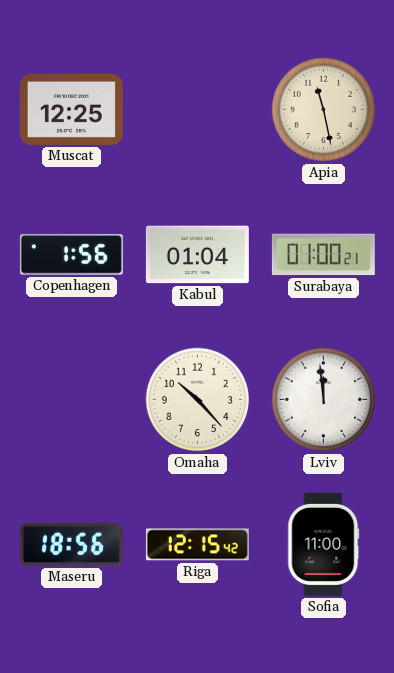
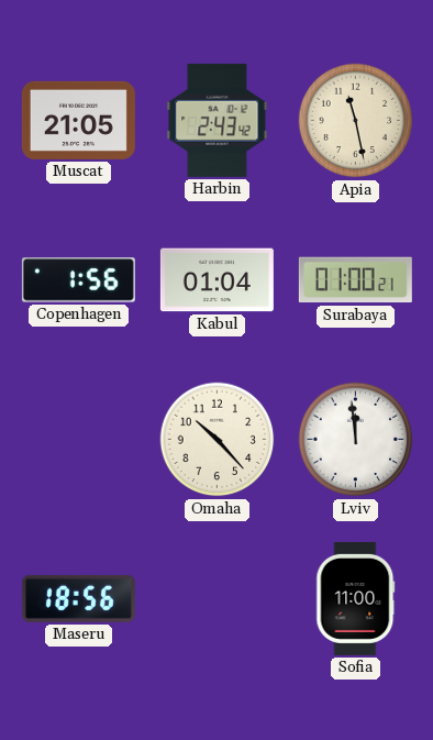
Muscat: 12:25 -> 21:05 (78, 120)
Harbin: none -> 2:43 (218, 120)
Riga: 12:15 -> none (197, 545)
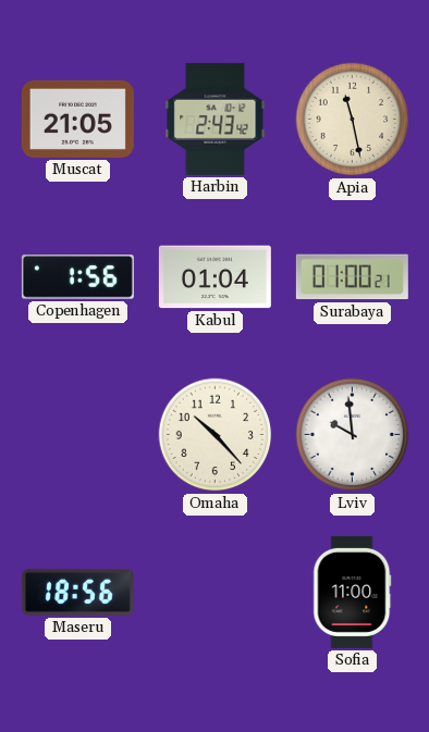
Lviv: 11:59 -> 9:59 (353, 435)
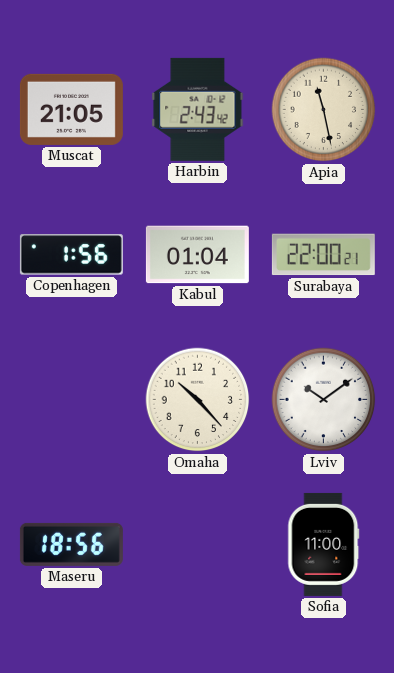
Surabaya: 01:00 -> 22:00 (323, 255)
Lviv: 9:59 -> 10:09 (324, 400)
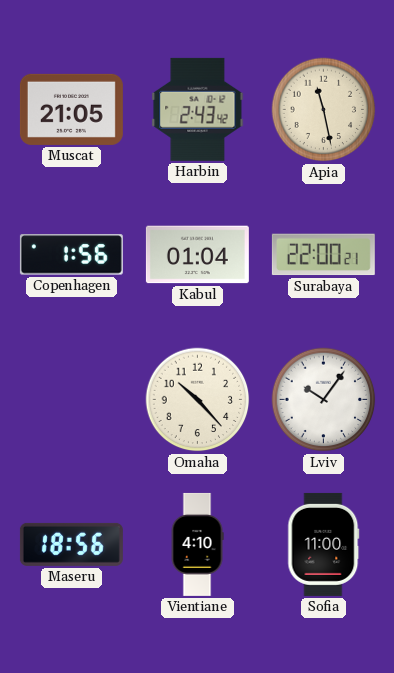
Lviv: 10:09 -> 10:06 (324, 400)
Vientiane: none -> 4:10 (197, 544)
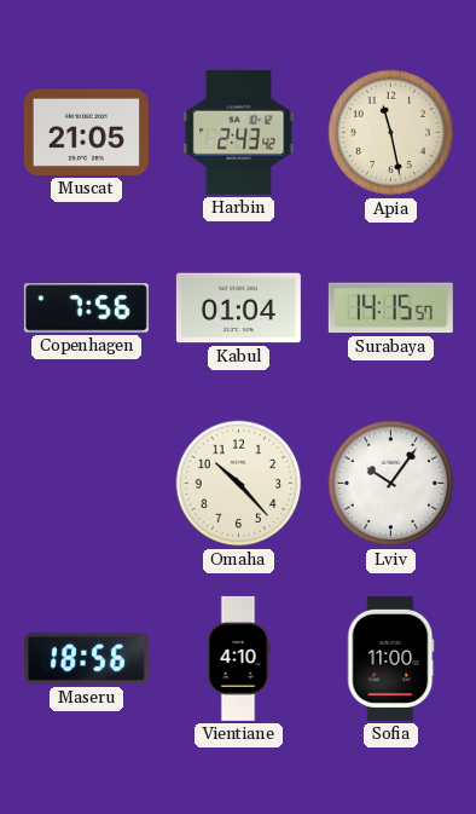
Copenhagen: 1:56 -> 7:56 (86, 308)
Surabaya: 22:00 -> 14:15 (390, 308)
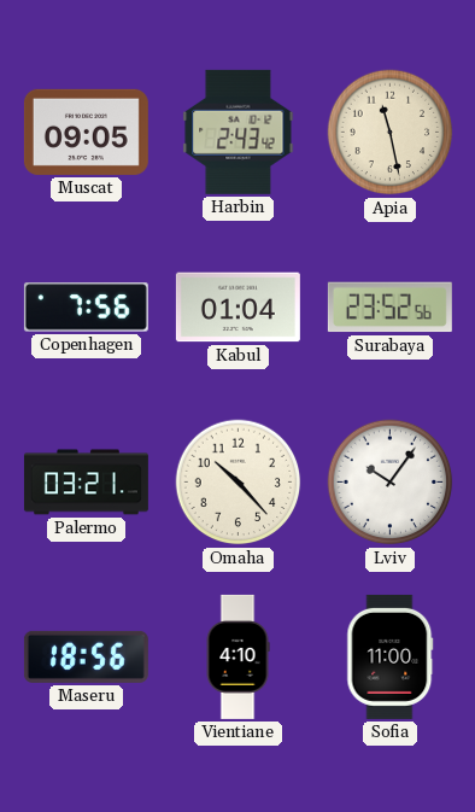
Muscat: 21:05 -> 09:05 (86, 132)
Surabaya: 14:15 -> 23:52 (389, 308)
Palermo: none -> 03:21 (86, 483)
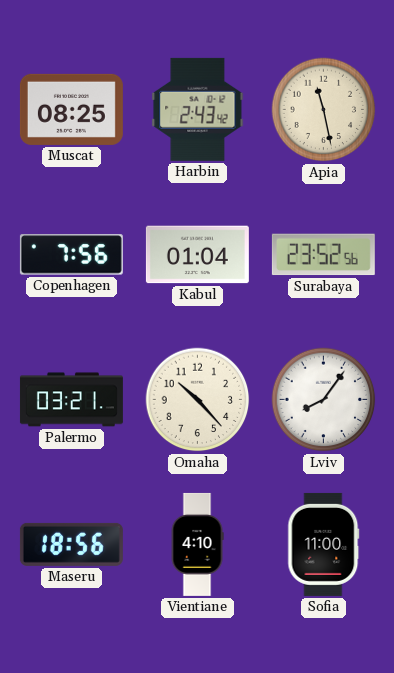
Muscat: 09:05 -> 08:25 (71, 109)
Lviv: 10:06 -> 8:06 (324, 400)
